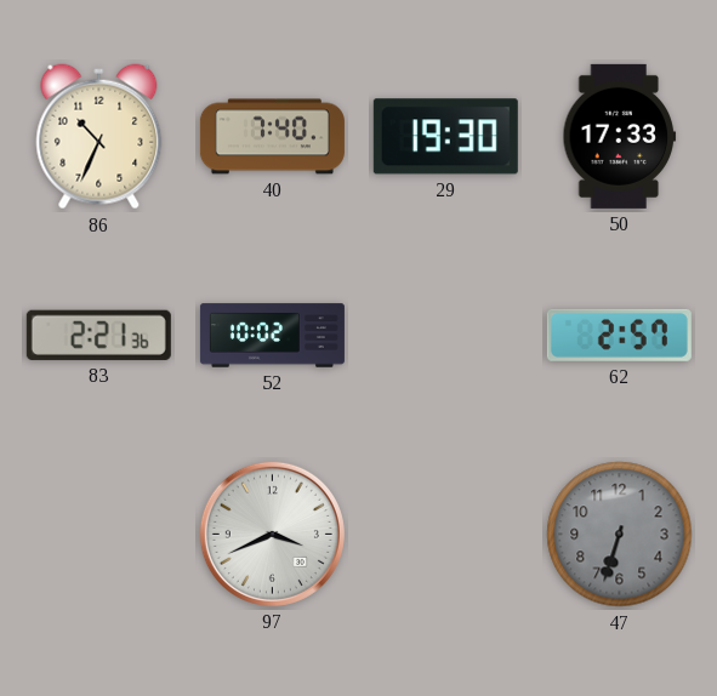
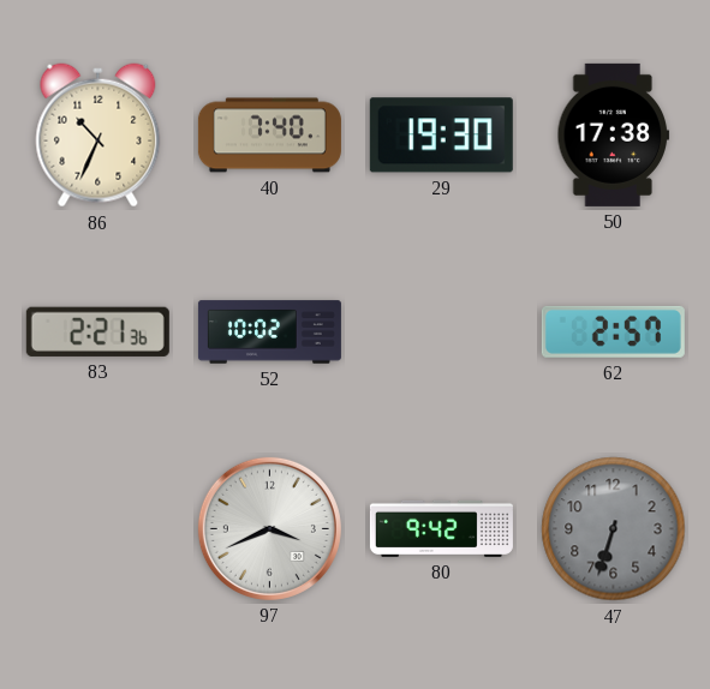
50: 17:33 -> 17:38 (614, 134)
80: none -> 9:42 (441, 528)
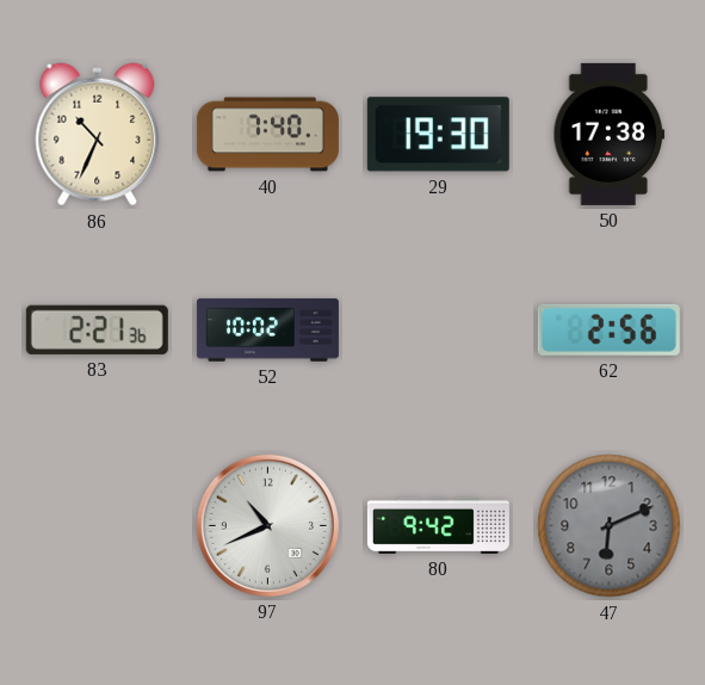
62: 2:57 -> 2:56 (608, 329)
97: 3:41 -> 10:41 (267, 525)
47: 6:33 -> 6:11 (610, 526)
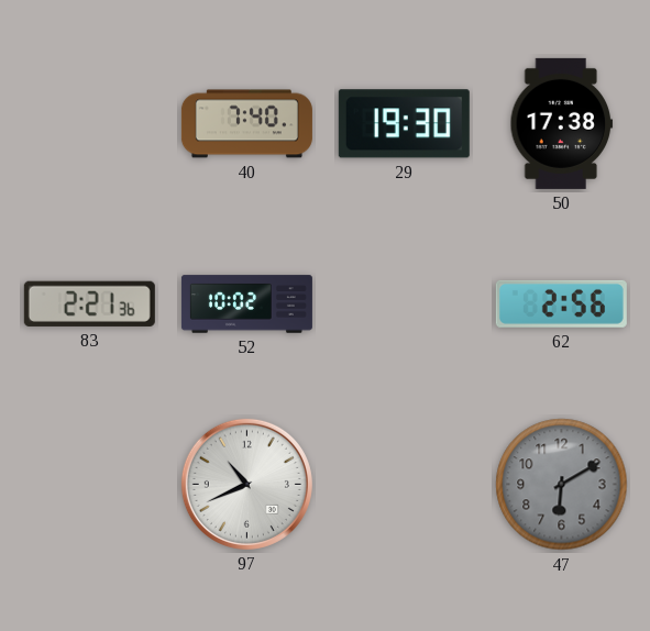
86: 10:34 -> none (98, 135)
80: 9:42 -> none (438, 525)
47: 6:11 -> 6:10 (562, 485)
